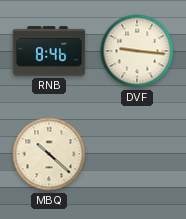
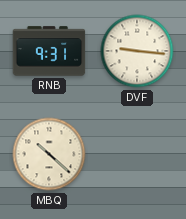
RNB: 8:46 -> 9:31 (49, 51)
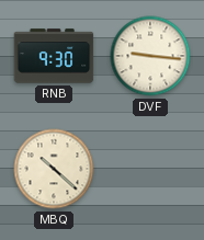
RNB: 9:31 -> 9:30 (54, 56)
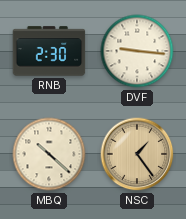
RNB: 9:30 -> 2:30 (49, 51)
NSC: none -> 1:24 (137, 154)
